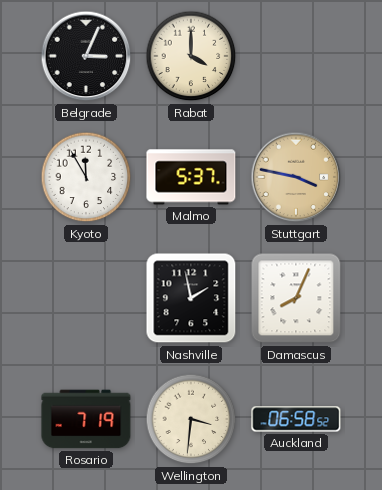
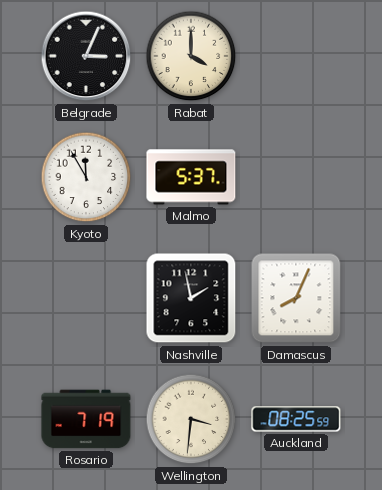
Stuttgart: 3:47 -> none (296, 177)
Auckland: 06:58 -> 08:25 (296, 419)
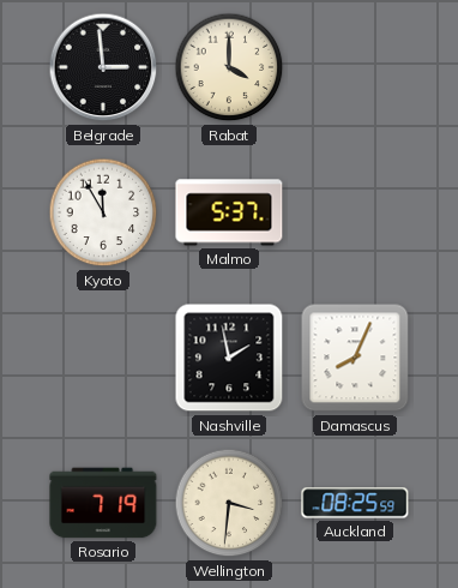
Belgrade: 3:04 -> 2:59 (103, 67)
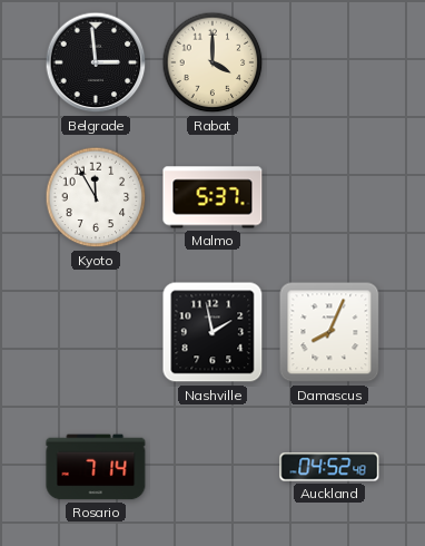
Rosario: 7:19 -> 7:14 (96, 467)
Wellington: 3:31 -> none (229, 503)
Auckland: 08:25 -> 04:52 (329, 467)
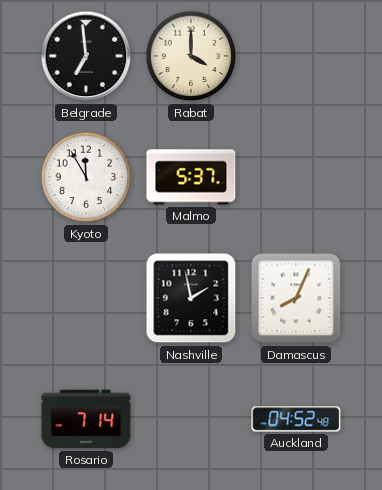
Belgrade: 2:59 -> 6:59 (86, 56)
